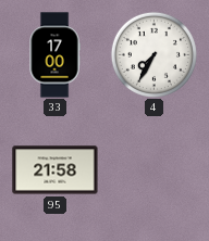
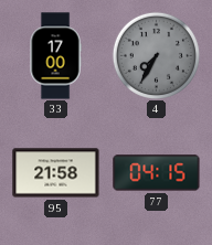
4 dial: white -> grey (156, 55)
77: none -> 04:15 (157, 173)
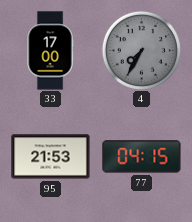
95: 21:58 -> 21:53 (51, 157)
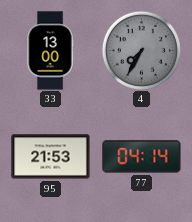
33: 17:00 -> 13:00 (50, 51)
77: 04:15 -> 04:14 (142, 157)
